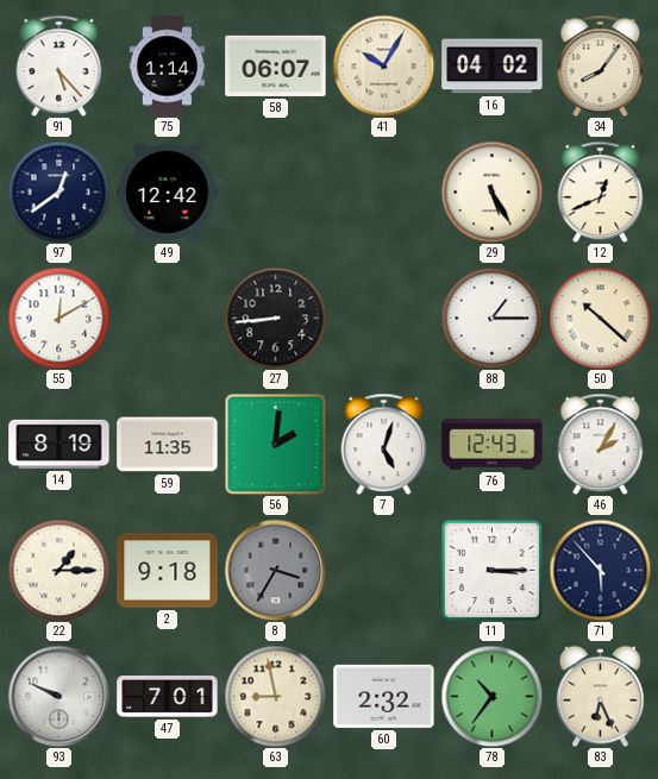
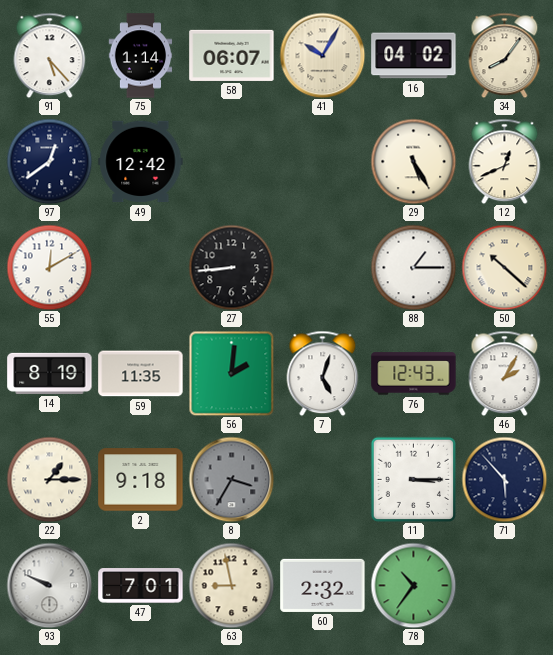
83: 6:26 -> none (601, 696)
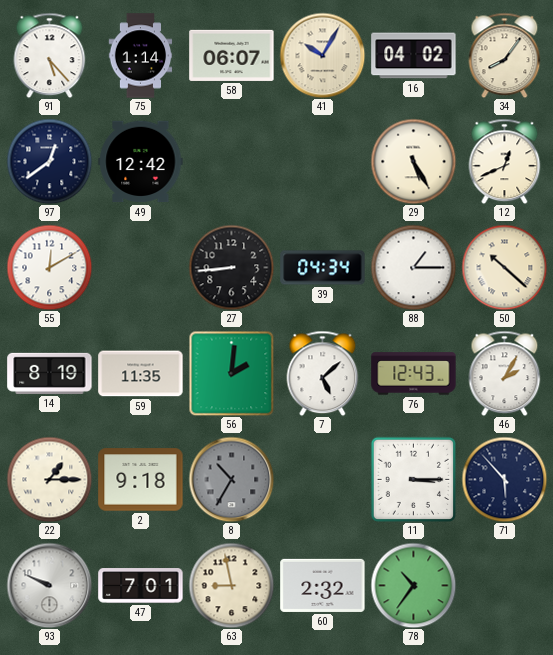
39: none -> 04:34 (323, 268)
7: 5:03 -> 5:08 (323, 373)
8: 3:35 -> 10:35 (231, 479)
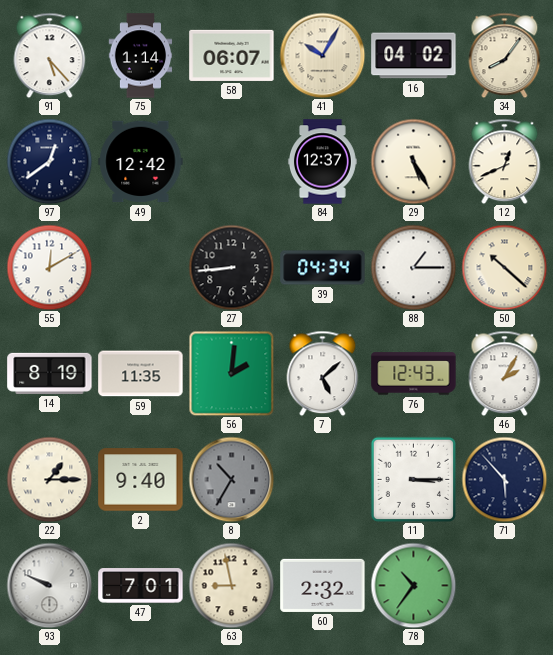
84: none -> 12:37 (322, 162)
2: 9:18 -> 9:40 (141, 480)
